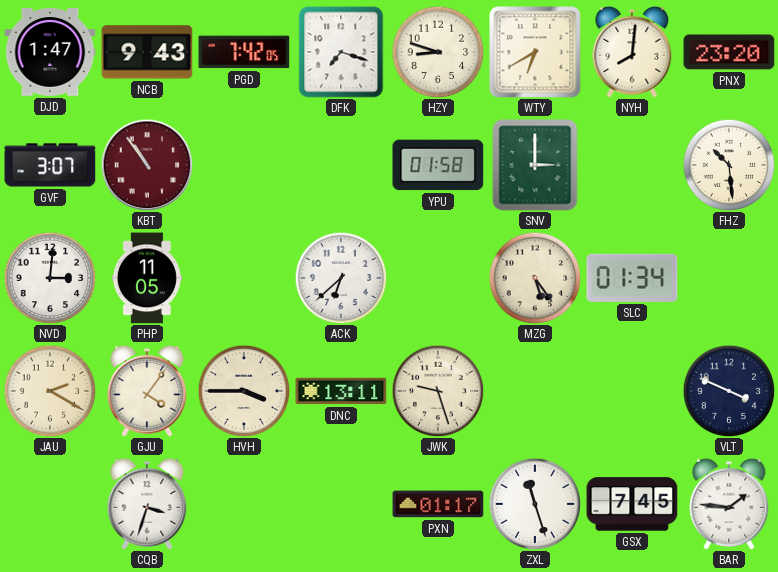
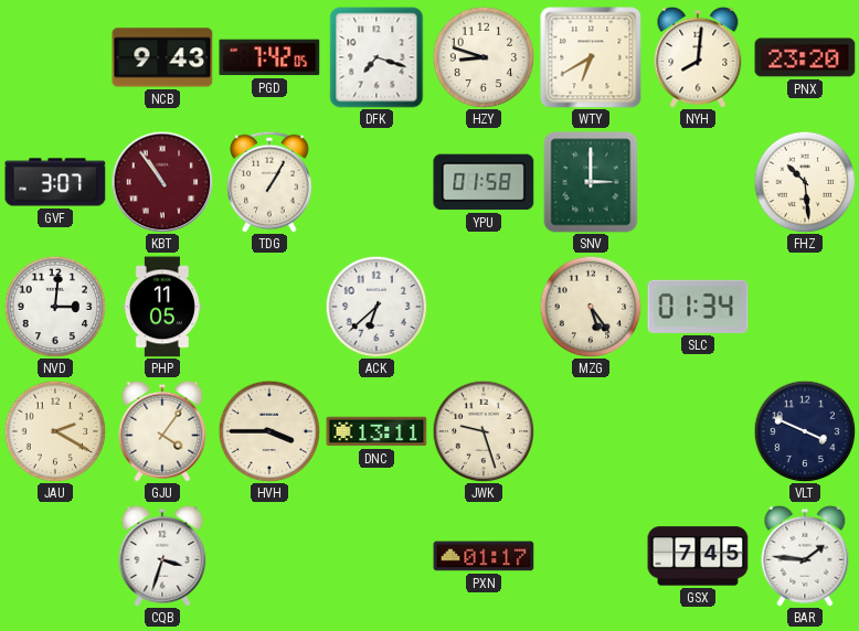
DJD: 1:47 -> none (50, 52)
TDG: none -> 1:05 (269, 182)
ZXL: 11:27 -> none (535, 504)
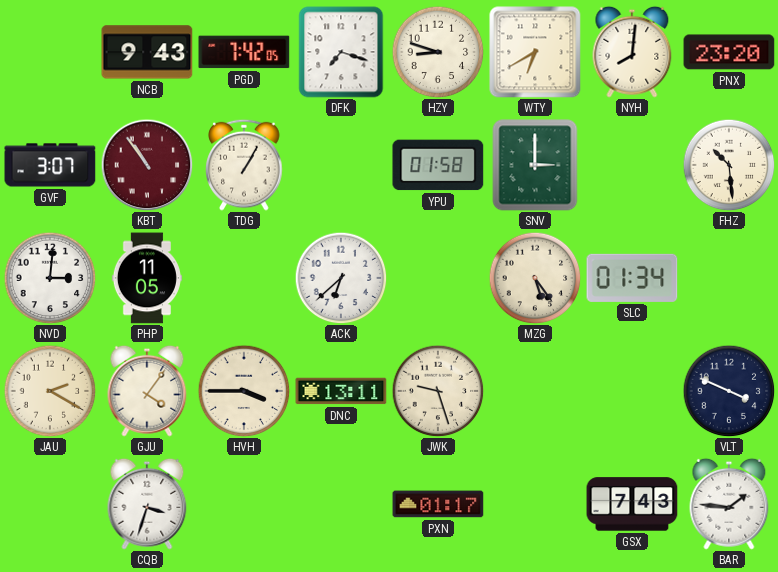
GSX: 7:45 -> 7:43 (632, 504)
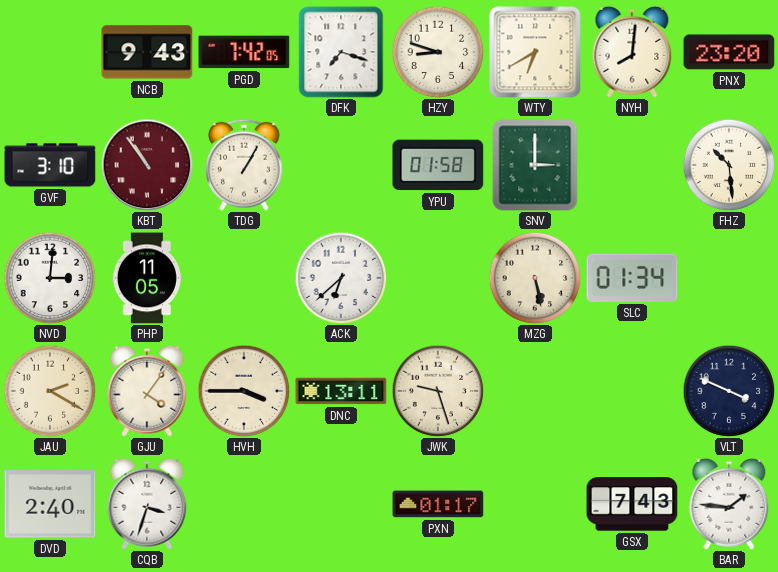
GVF: 3:07 -> 3:10 (50, 165)
MZG: 5:24 -> 5:28 (535, 278)
DVD: none -> 2:40 (50, 504)
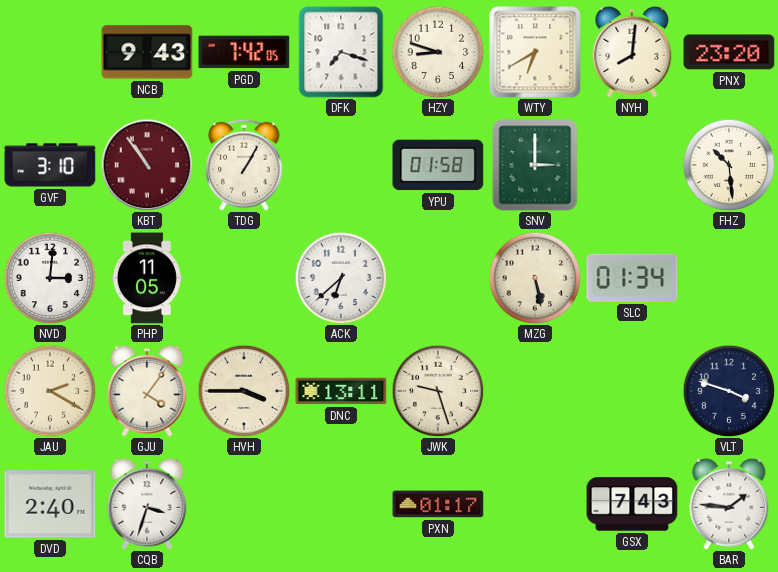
VLT: 3:49 -> 3:48 (729, 391)
